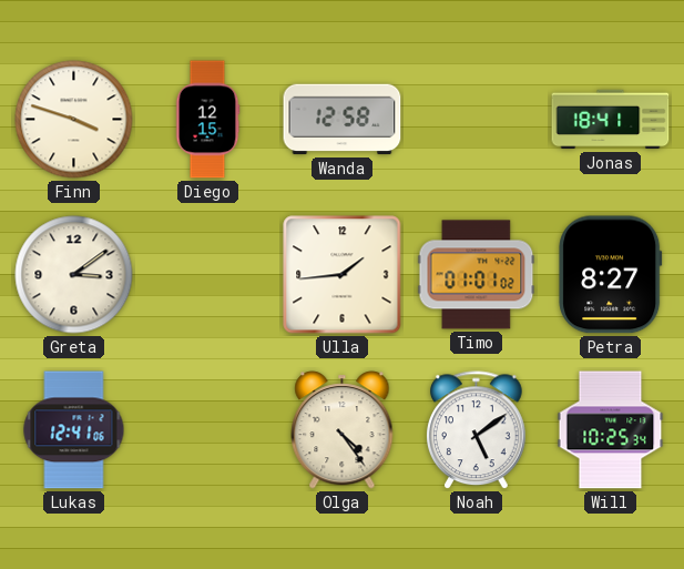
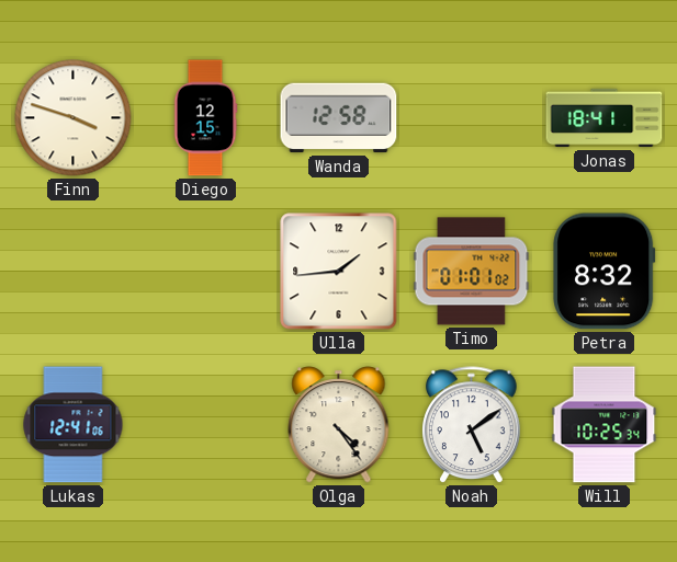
Greta: 3:09 -> none (74, 275)
Petra: 8:27 -> 8:32 (605, 272)
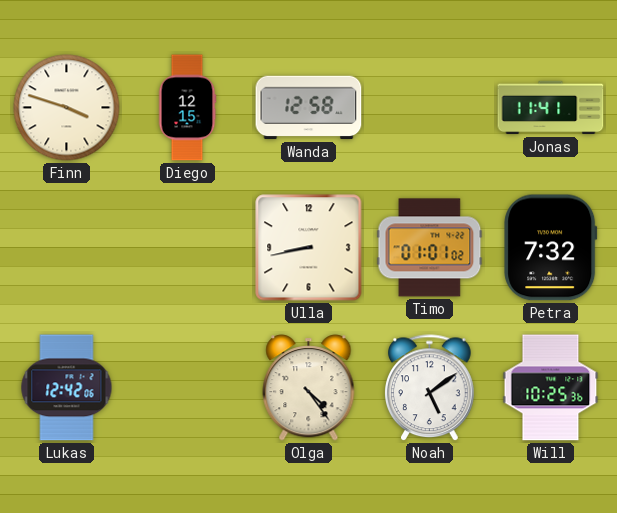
Jonas: 18:41 -> 11:41 (551, 108)
Ulla: 1:44 -> 8:43 (309, 248)
Petra: 8:32 -> 7:32 (551, 248)
Lukas: 12:41 -> 12:42 (67, 388)
Will: 10:25:34 -> 10:25:36 (551, 388)
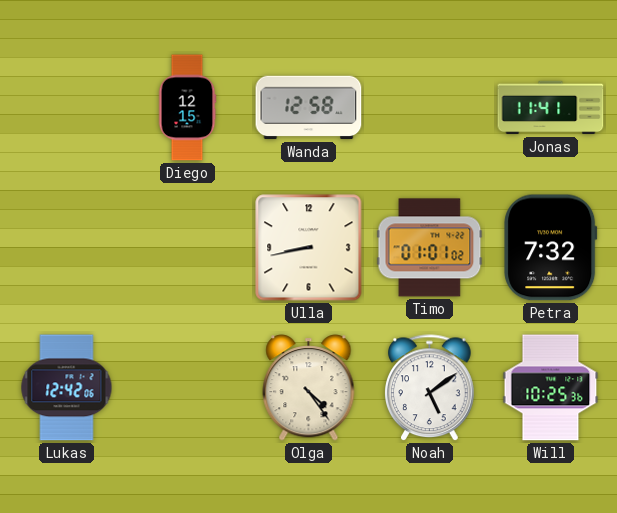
Finn: 3:48 -> none (67, 108)
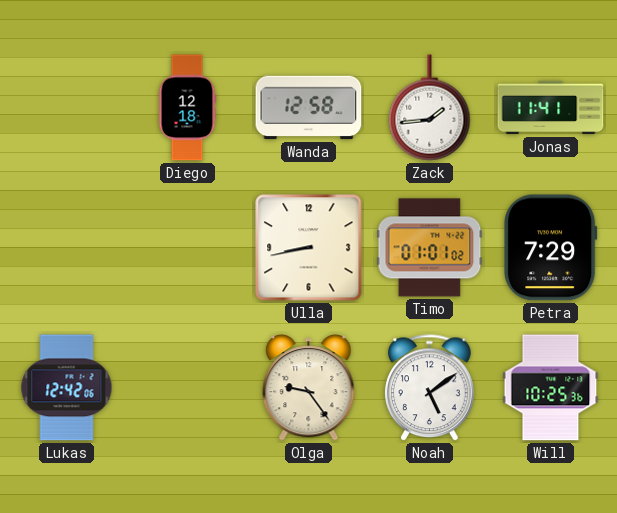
Diego: 12:15 -> 12:18 (187, 108)
Zack: none -> 1:44 (430, 108)
Petra: 7:32 -> 7:29 (551, 248)
Olga: 4:24 -> 9:24 (309, 388)
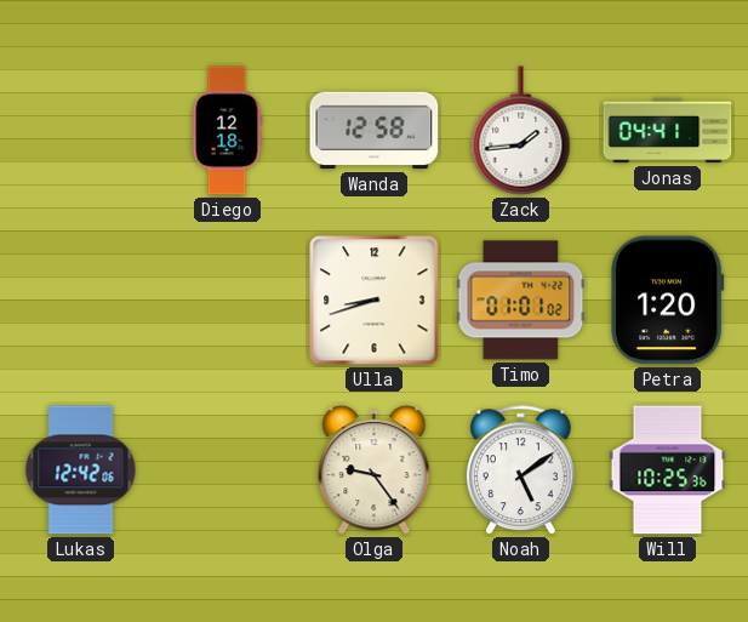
Jonas: 11:41 -> 04:41 (668, 131)
Ulla: 8:43 -> 8:42 (375, 301)
Petra: 7:29 -> 1:20 (668, 301)
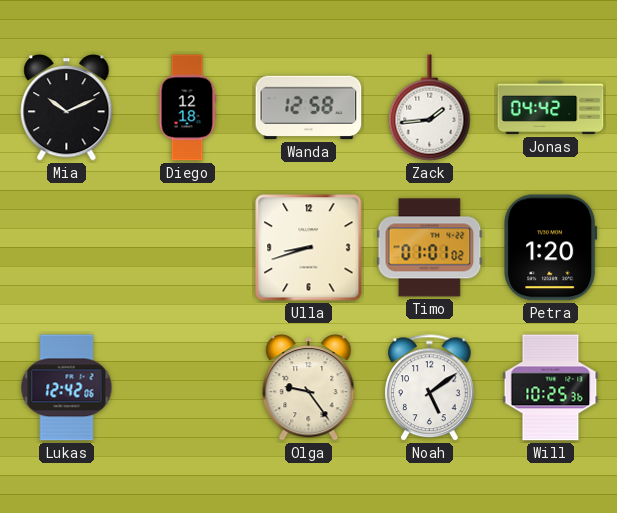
Mia: none -> 10:11 (67, 108)
Jonas: 04:41 -> 04:42 (551, 108)
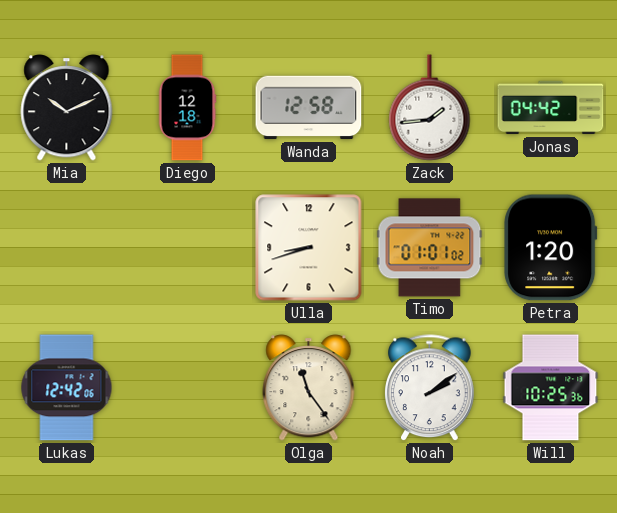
Olga: 9:24 -> 11:24 (309, 388)
Noah: 5:09 -> 2:09 (430, 388)
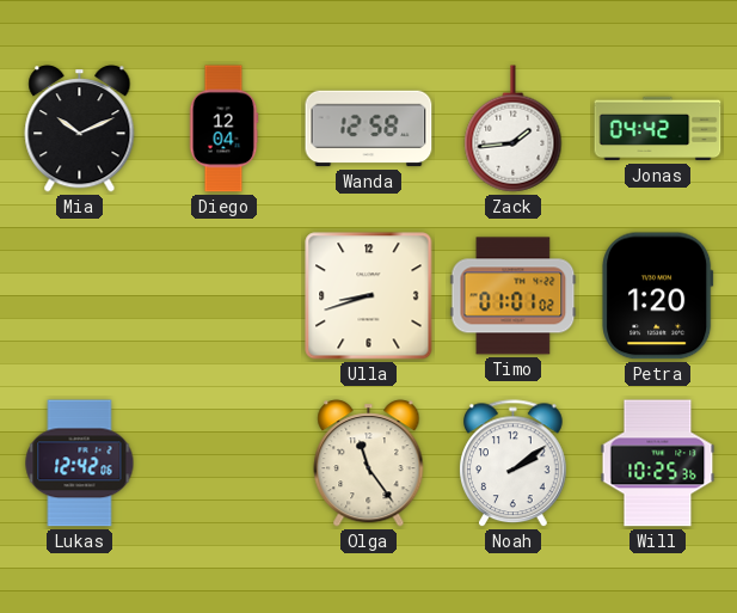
Diego: 12:18 -> 12:04 (223, 129)
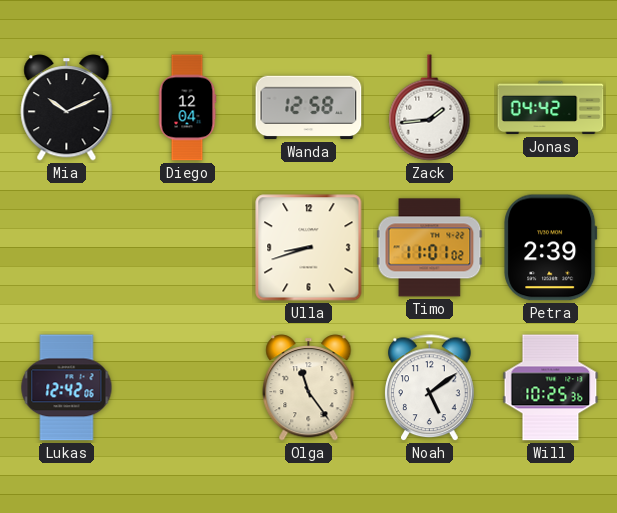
Timo: 01:01 -> 11:01 (430, 248)
Petra: 1:20 -> 2:39 (551, 248)
Noah: 2:09 -> 5:09 (430, 388)
